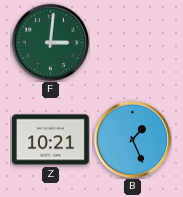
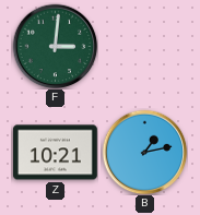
B: 1:26 -> 1:13 (144, 152)
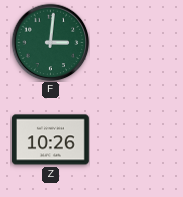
Z: 10:21 -> 10:26 (50, 140)
B: 1:13 -> none (144, 152)
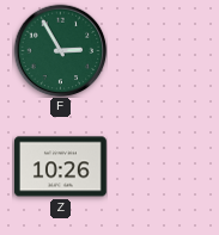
F: 3:01 -> 2:55 (60, 50)
